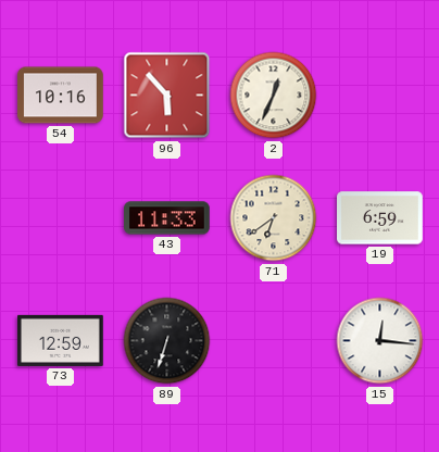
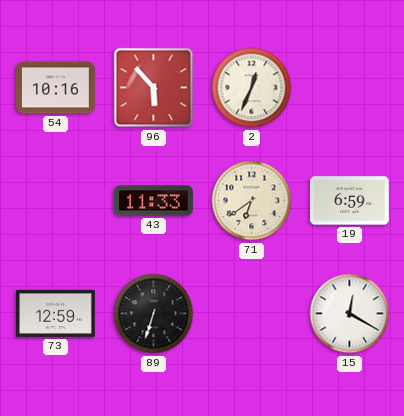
15: 12:16 -> 12:20 (350, 314)
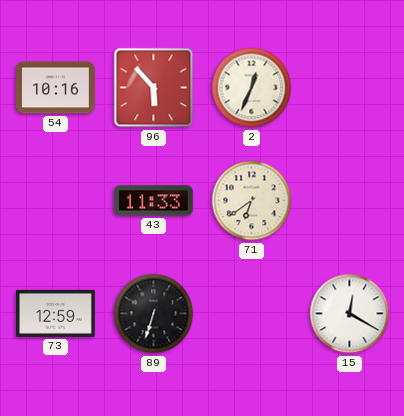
19: 6:59 -> none (350, 201)
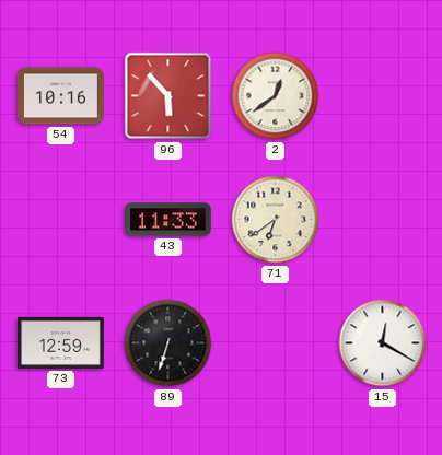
2: 12:34 -> 12:39 (276, 96)
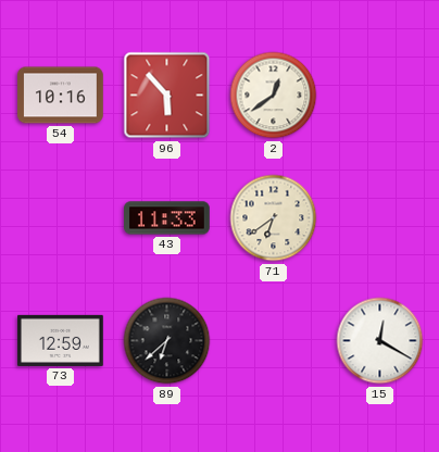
89: 6:33 -> 6:38 (167, 341)
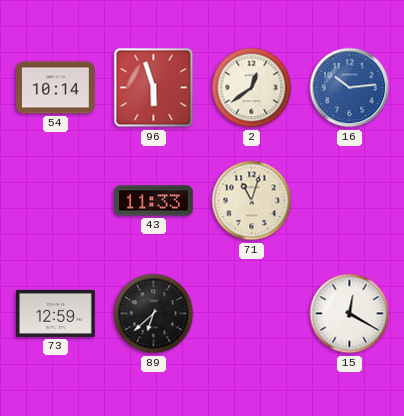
54: 10:16 -> 10:14 (56, 88)
96: 5:53 -> 5:57 (154, 88)
16: none -> 10:14 (350, 88)
71: 6:39 -> 11:03 (252, 201)
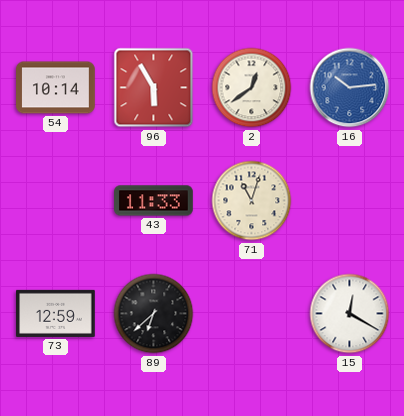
96: 5:57 -> 5:55 (154, 88)
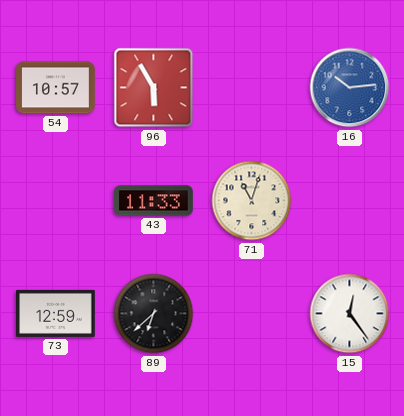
54: 10:14 -> 10:57 (56, 88)
2: 12:39 -> none (252, 88)
15: 12:20 -> 12:24 (350, 314)
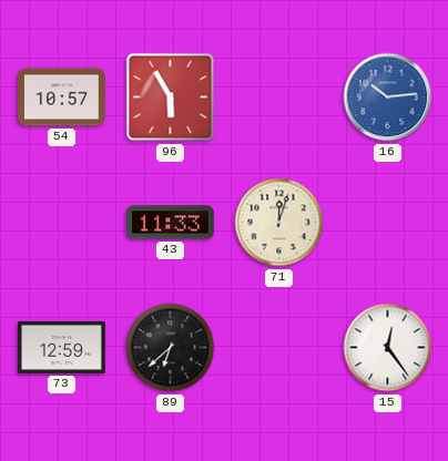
71: 11:03 -> 12:03 (279, 223)
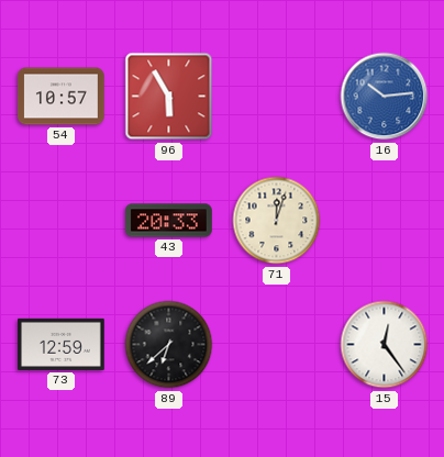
43: 11:33 -> 20:33 (169, 221)
